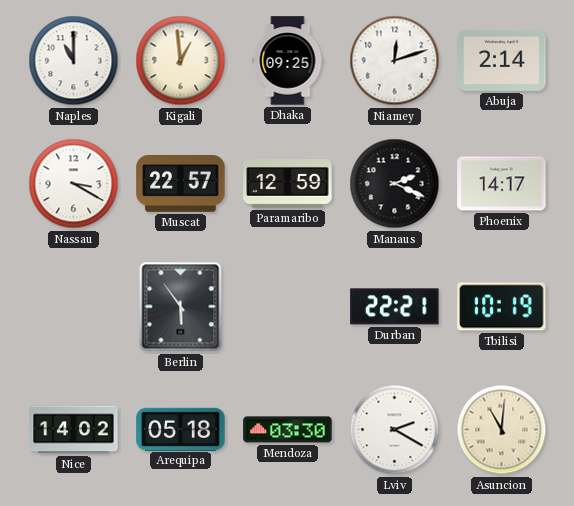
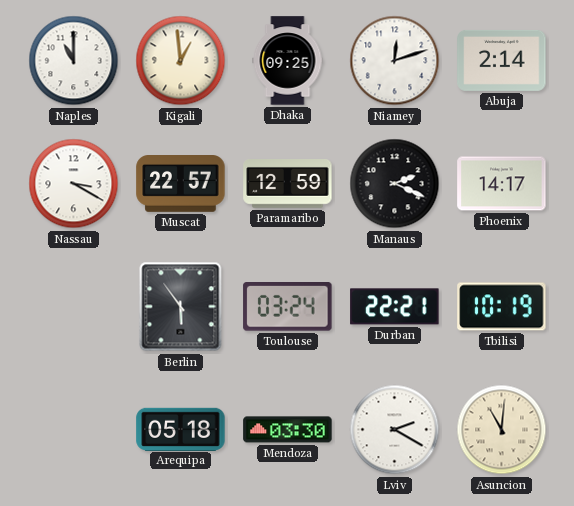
Toulouse: none -> 03:24 (288, 307)
Nice: 14:02 -> none (74, 430)
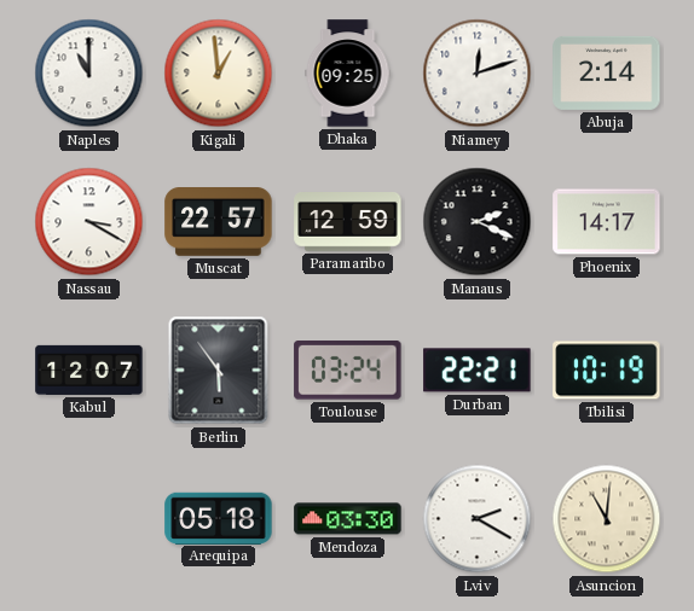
Kabul: none -> 12:07 (89, 369)
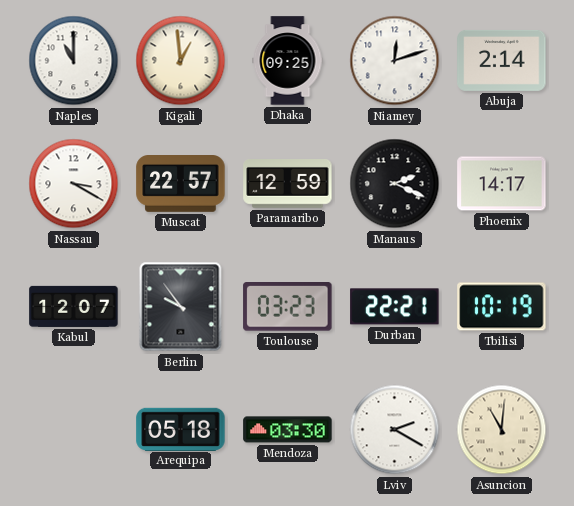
Berlin: 5:54 -> 9:54 (181, 307)
Toulouse: 03:24 -> 03:23 (288, 307)
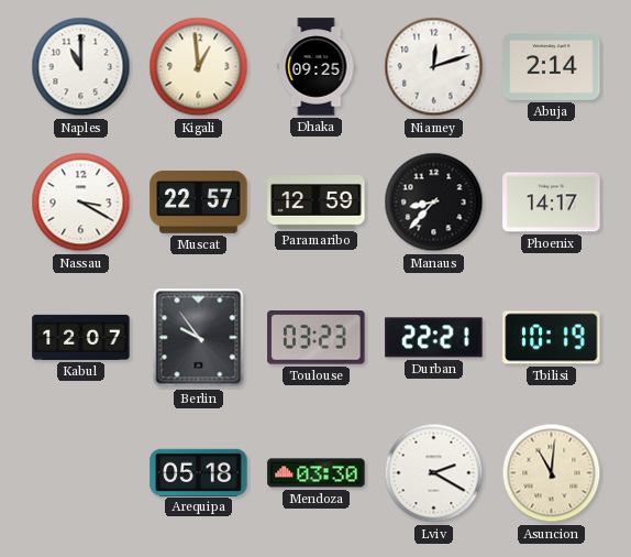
Manaus: 2:19 -> 8:37 (434, 203)
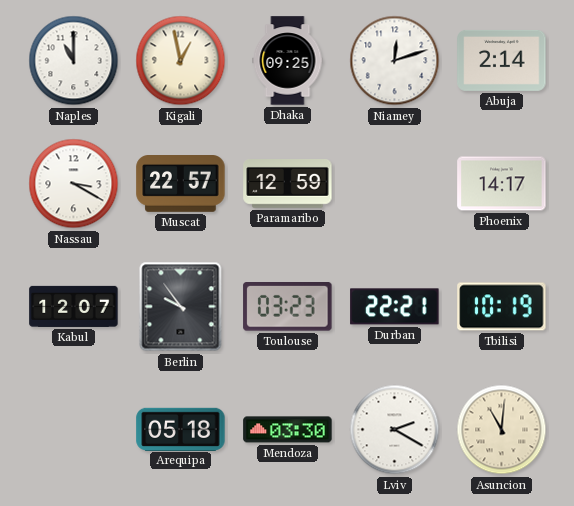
Kigali: 12:59 -> 12:58 (181, 61)
Manaus: 8:37 -> none (434, 203)
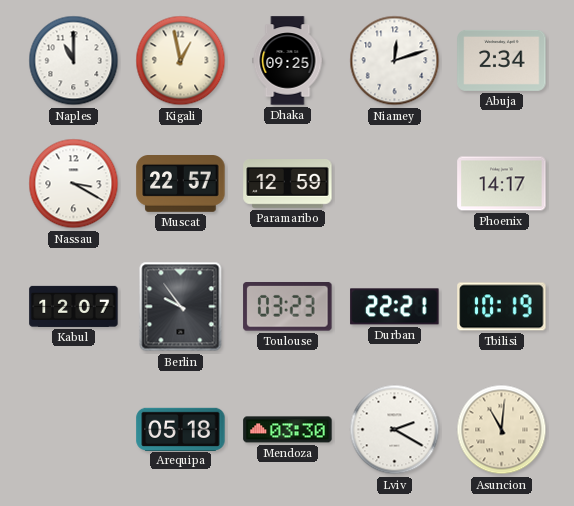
Abuja: 2:14 -> 2:34 (502, 60)
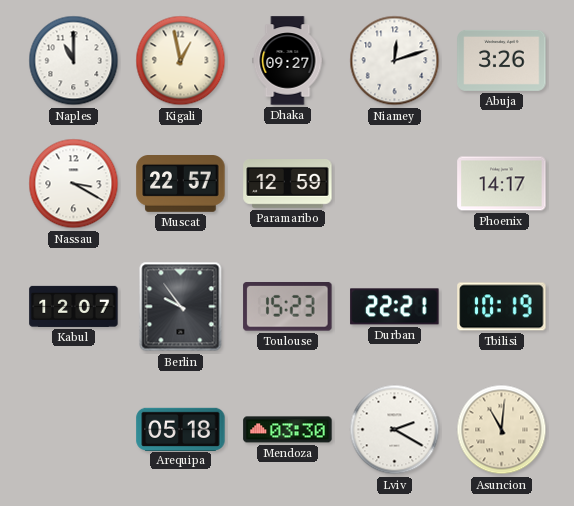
Dhaka: 09:25 -> 09:27 (288, 61)
Abuja: 2:34 -> 3:26 (502, 60)
Toulouse: 03:23 -> 15:23 (288, 307)
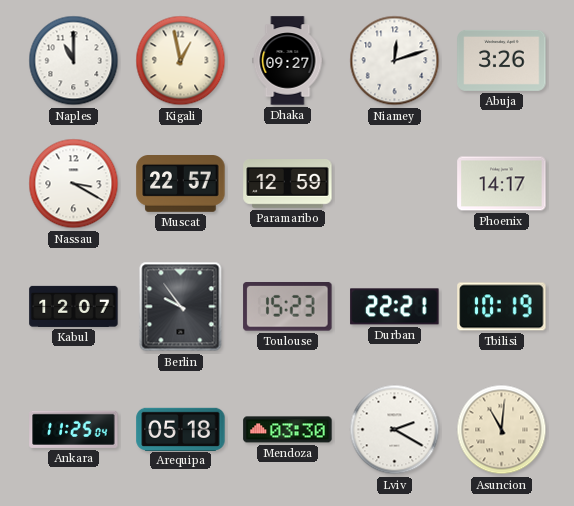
Ankara: none -> 11:25 (74, 429)
